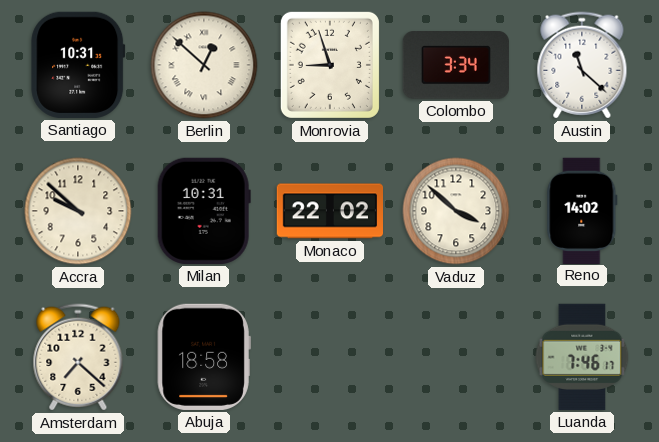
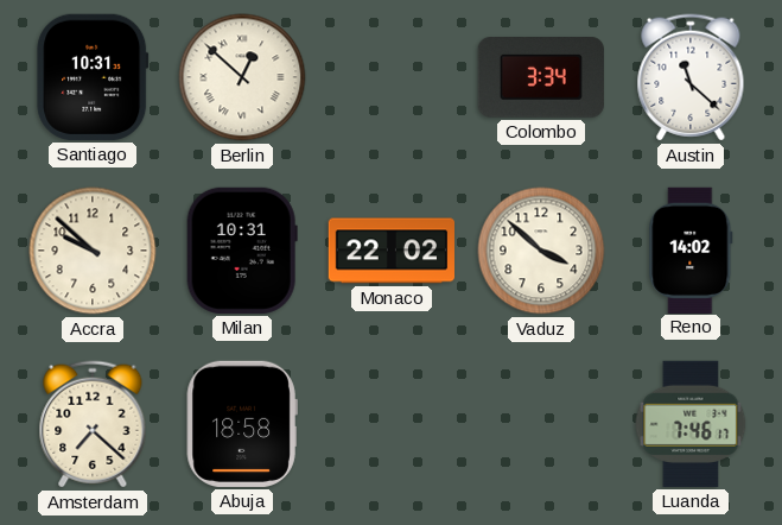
Monrovia: 8:57 -> none (330, 65)
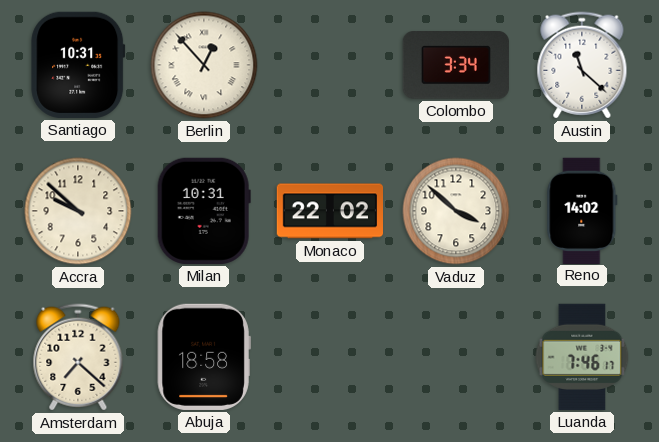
Berlin: 12:52 -> 12:53 (204, 65)
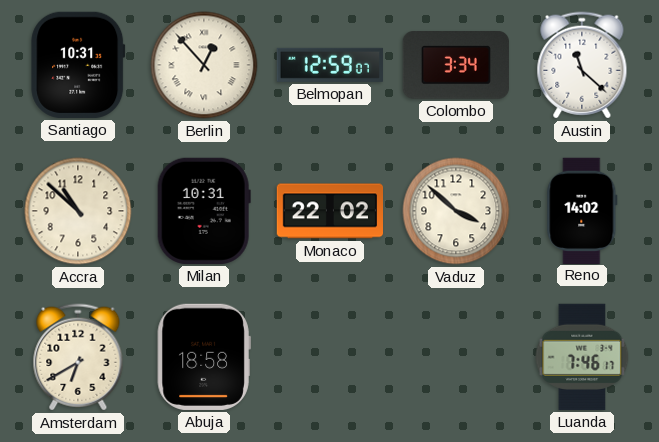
Belmopan: none -> 12:59 (330, 65)
Accra: 9:52 -> 10:52 (78, 211)
Amsterdam: 7:22 -> 6:40 (78, 357)
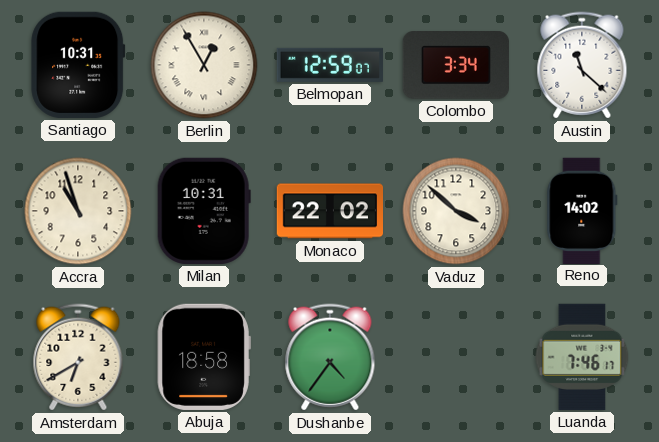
Berlin: 12:53 -> 12:55 (204, 65)
Accra: 10:52 -> 10:57 (78, 211)
Dushanbe: none -> 4:36 (330, 357)
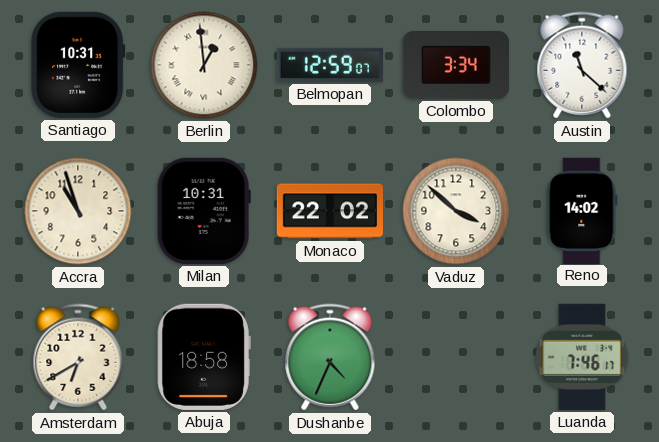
Berlin: 12:55 -> 12:59 (204, 65)
Dushanbe: 4:36 -> 4:34 (330, 357)
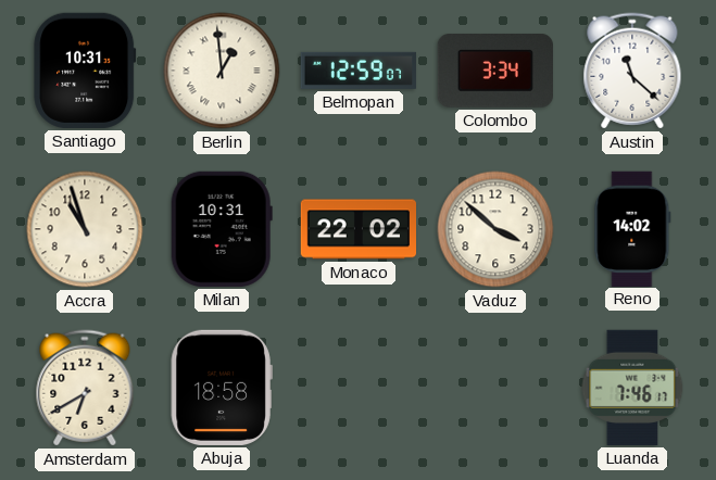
Dushanbe: 4:34 -> none (330, 357)
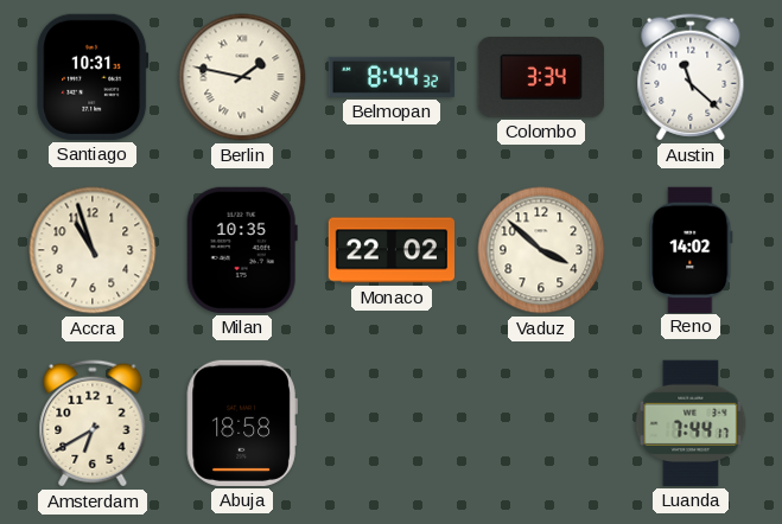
Berlin: 12:59 -> 1:47 (242, 77)
Belmopan: 12:59 -> 8:44 (392, 77)
Milan: 10:31 -> 10:35 (242, 250)
Luanda: 7:46 -> 7:44 (691, 423)
